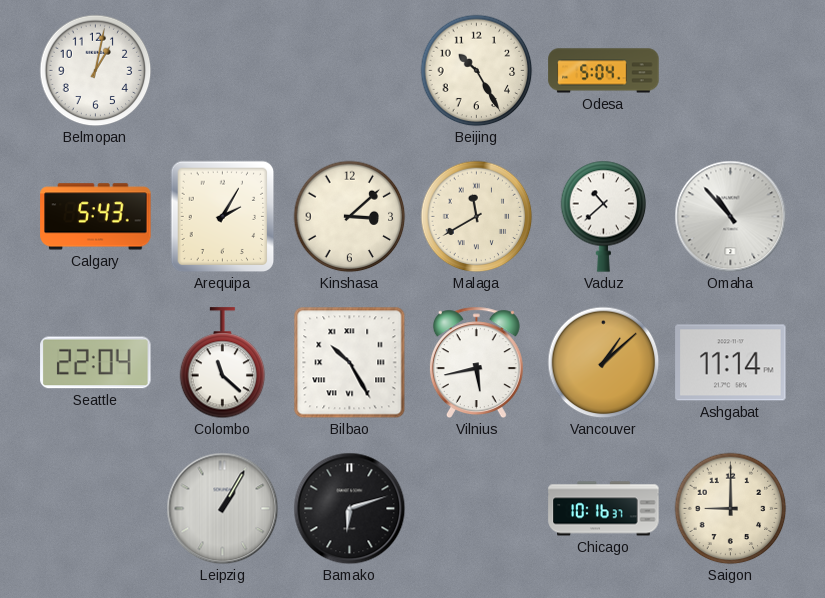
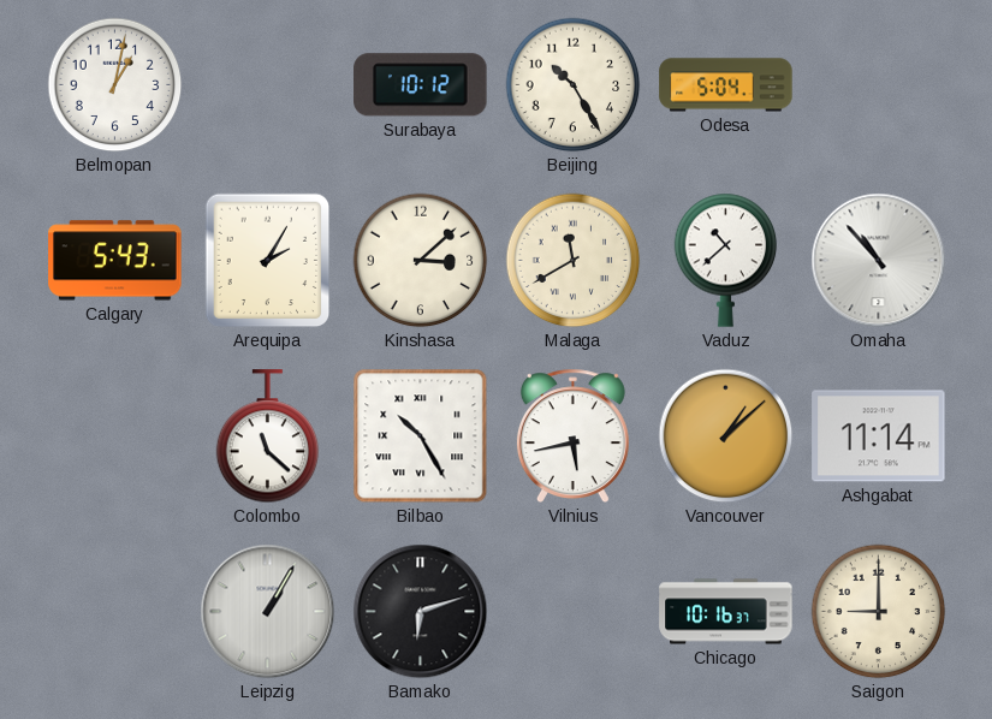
Surabaya: none -> 10:12 (421, 85)
Seattle: 22:04 -> none (96, 363)
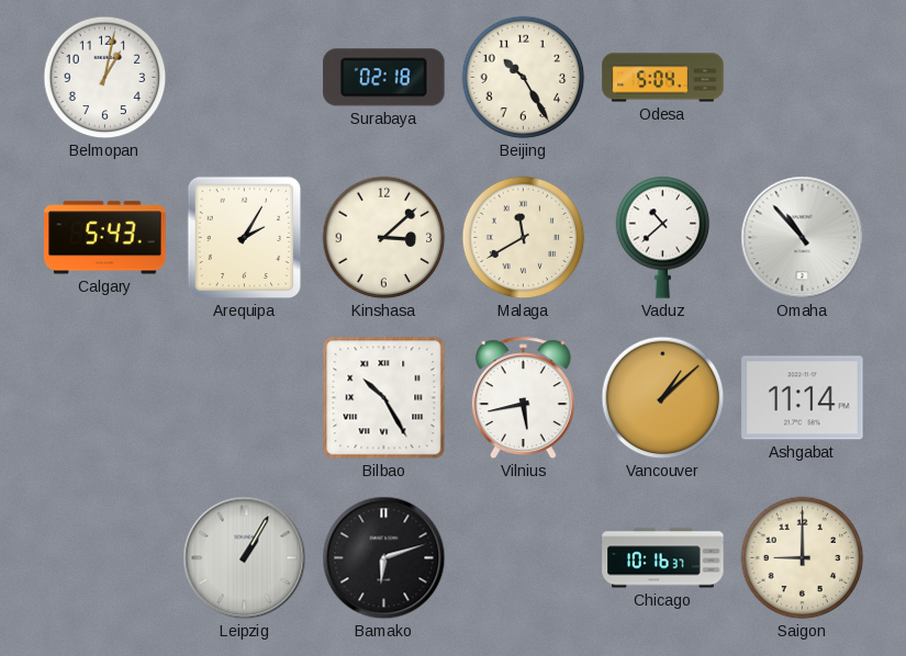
Surabaya: 10:12 -> 02:18 (384, 78)
Colombo: 11:22 -> none (268, 436)
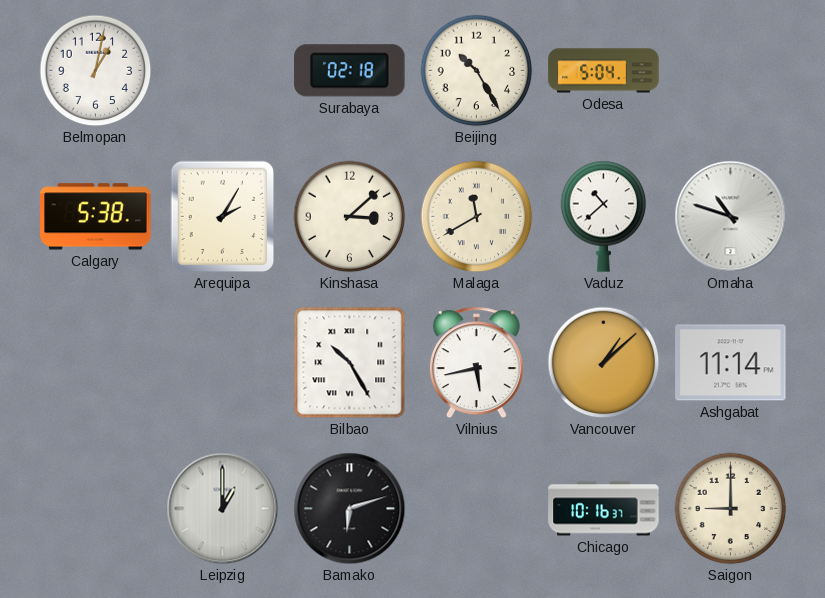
Calgary: 5:43 -> 5:38 (96, 217)
Omaha: 10:53 -> 10:48 (731, 217)
Leipzig: 1:05 -> 1:00 (223, 509)
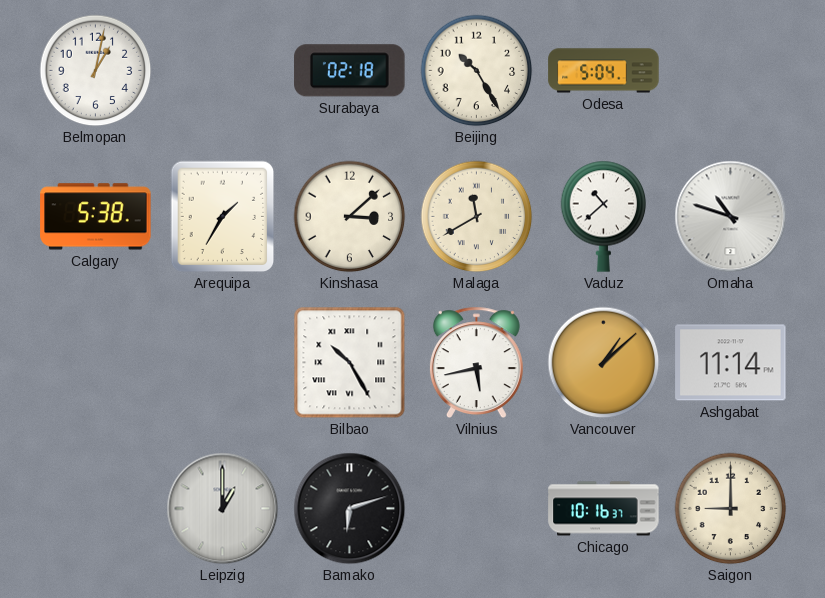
Arequipa: 2:05 -> 1:35 (223, 217)
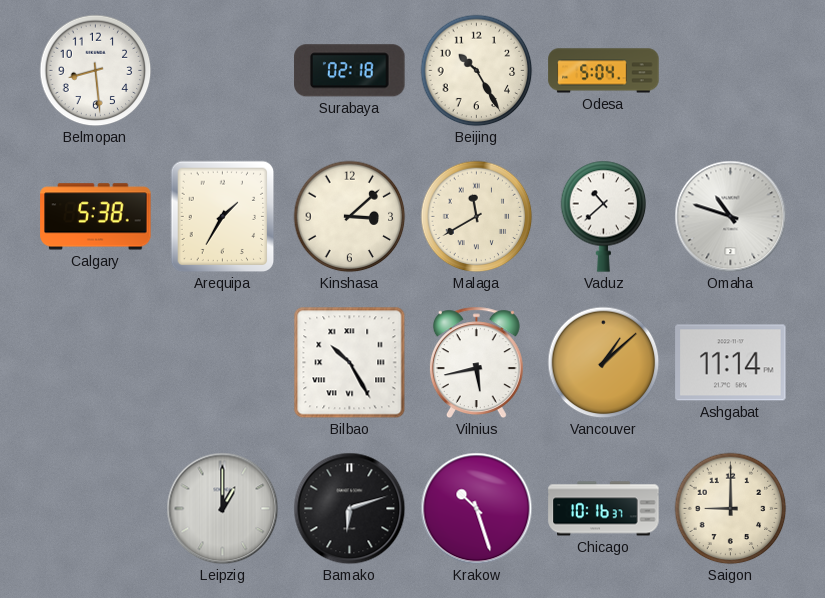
Belmopan: 1:02 -> 8:29 (96, 71)
Krakow: none -> 10:27 (477, 509)
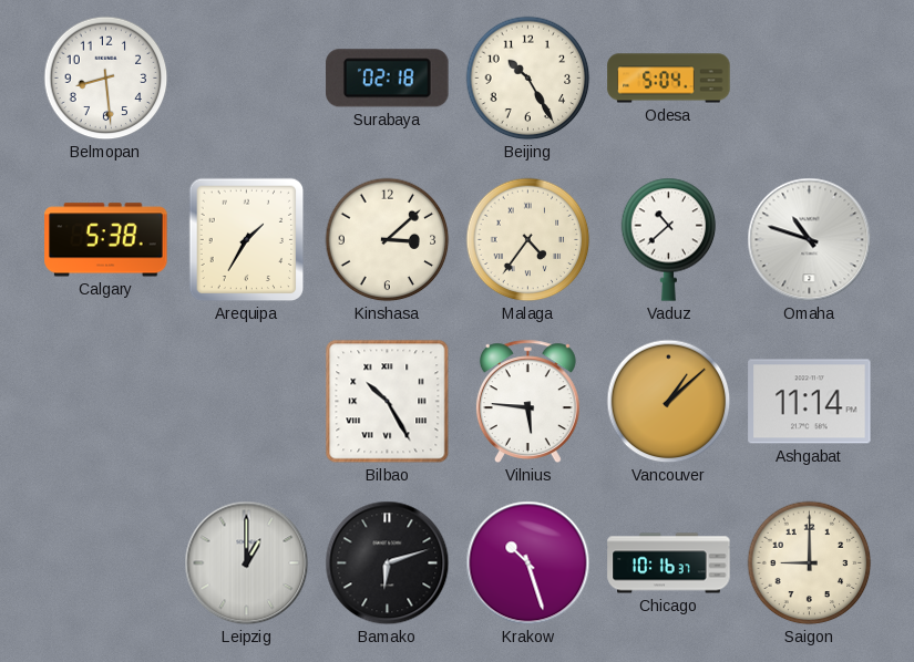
Malaga: 11:40 -> 4:36 (528, 240)
Vilnius: 5:43 -> 5:46 (527, 402)
